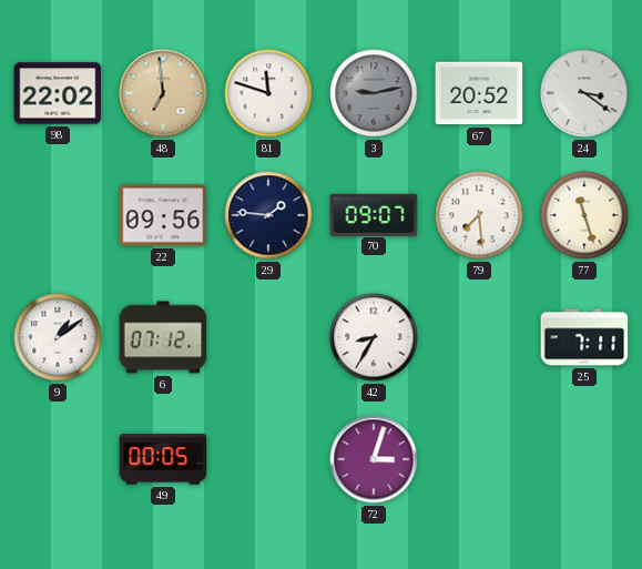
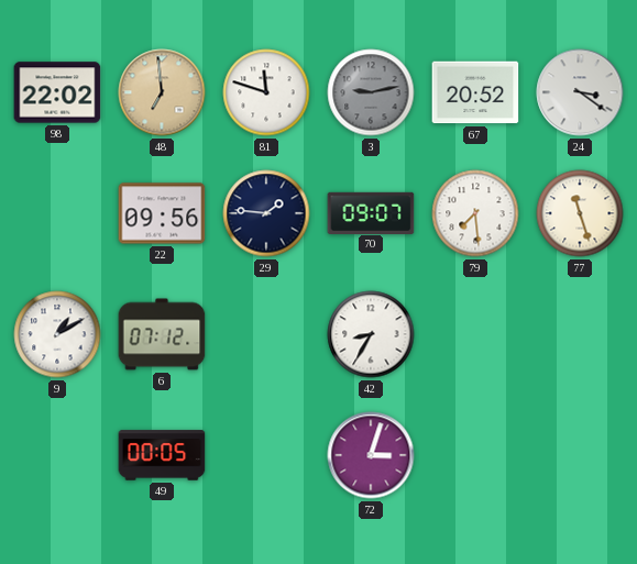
9: 1:09 -> 1:10 (57, 334)
25: 7:11 -> none (584, 337)
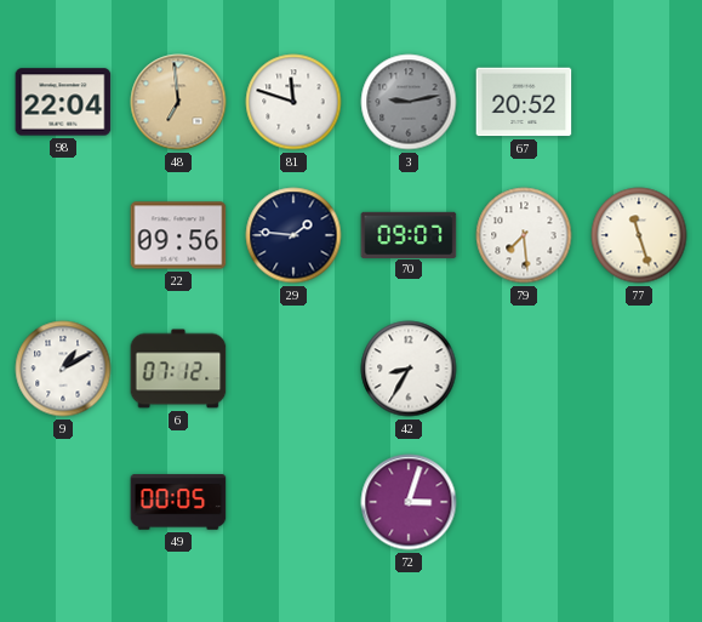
98: 22:02 -> 22:04 (63, 102)
24: 3:21 -> none (580, 92)
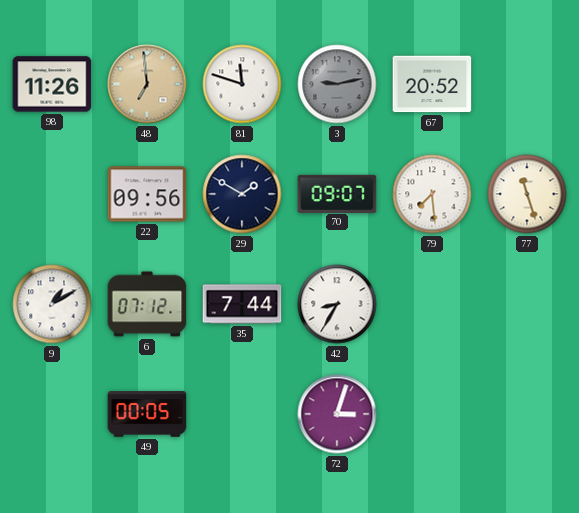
98: 22:04 -> 11:26 (52, 84)
29: 1:46 -> 1:50 (242, 194)
35: none -> 7:44 (242, 304)
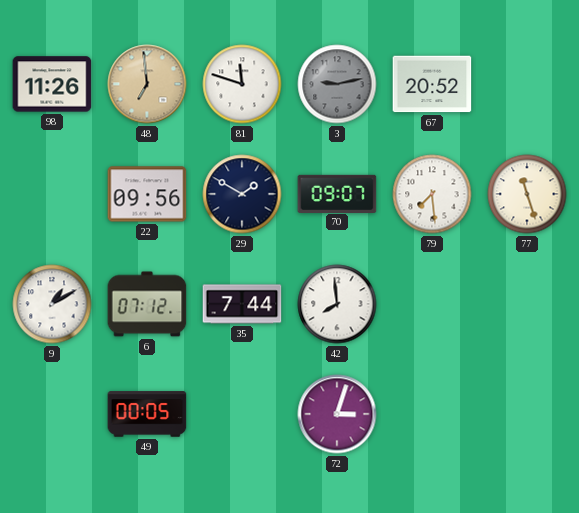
42: 8:35 -> 7:59 (337, 304)
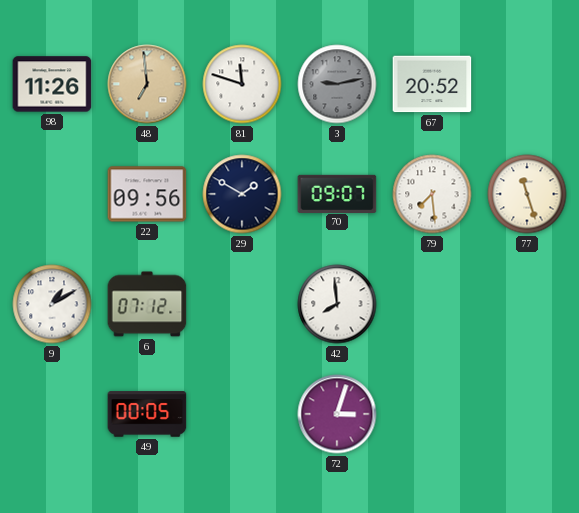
35: 7:44 -> none (242, 304)
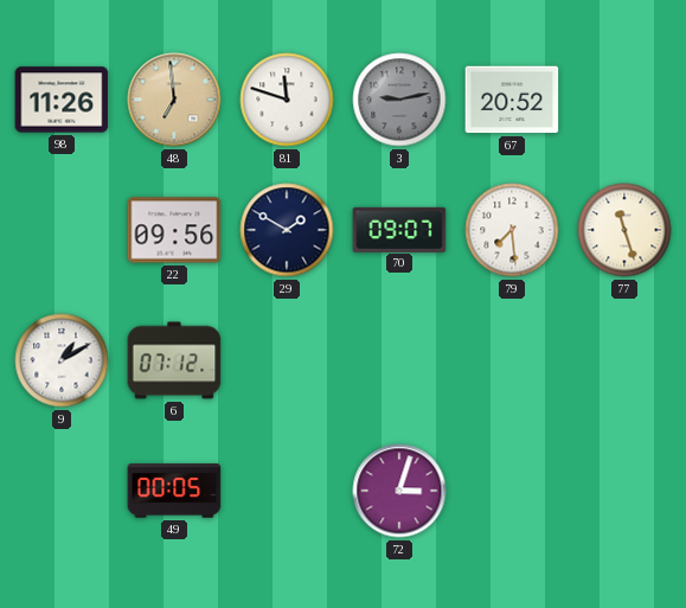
42: 7:59 -> none (337, 304)
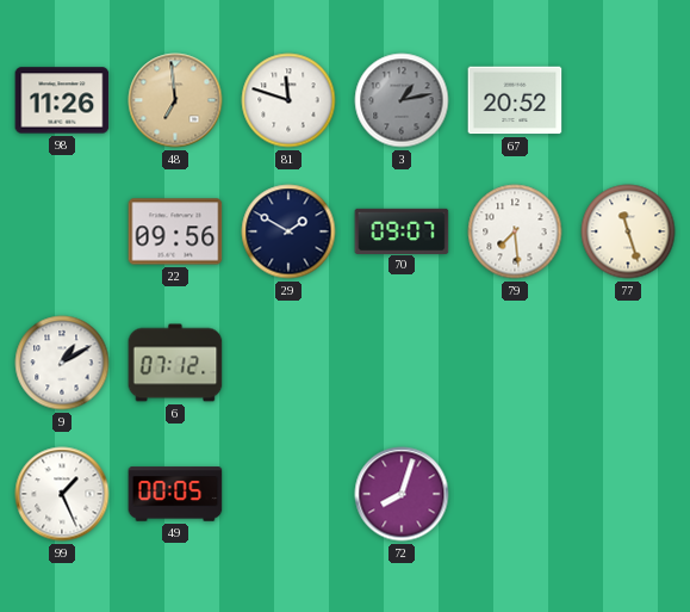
3: 9:13 -> 1:13 (402, 100)
99: none -> 1:26 (62, 494)
72: 3:03 -> 8:03 (402, 494)
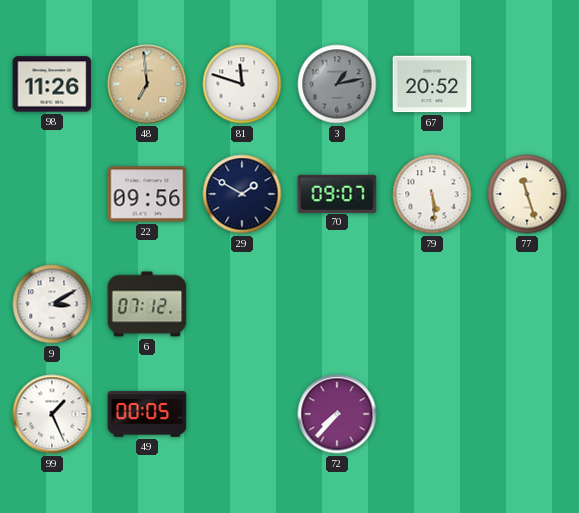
79: 7:29 -> 5:29 (432, 194)
9: 1:10 -> 3:10 (52, 304)
72: 8:03 -> 7:37 (337, 414)
